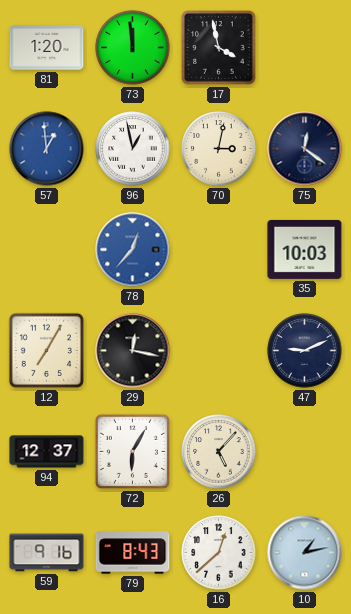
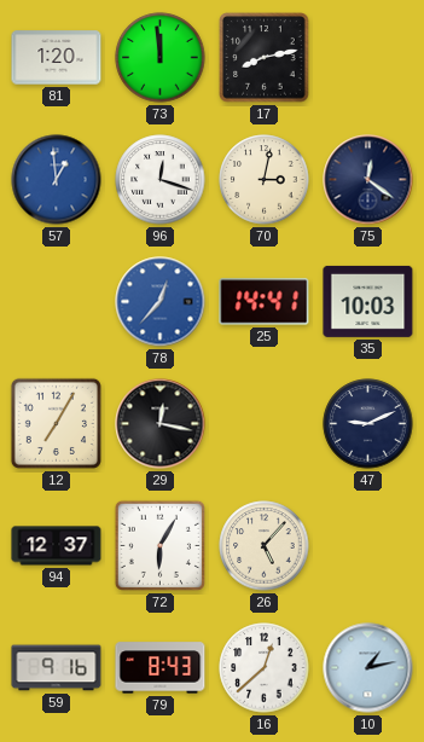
17: 3:58 -> 8:13 (265, 58)
96: 12:58 -> 12:18 (161, 180)
25: none -> 14:41 (265, 302)
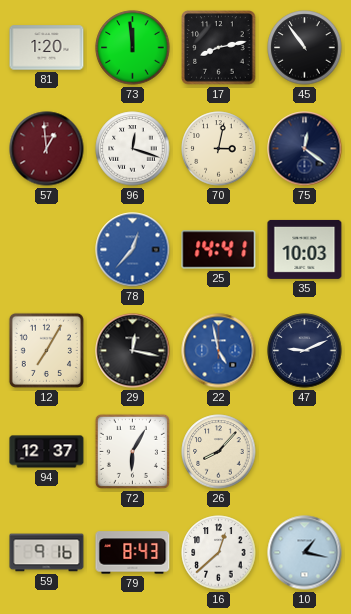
45: none -> 10:54 (305, 48)
57 dial: blue -> burgundy (47, 149)
22: none -> 4:58 (219, 351)
26: 5:07 -> 8:07 (219, 452)
10: 1:13 -> 1:17 (305, 553)
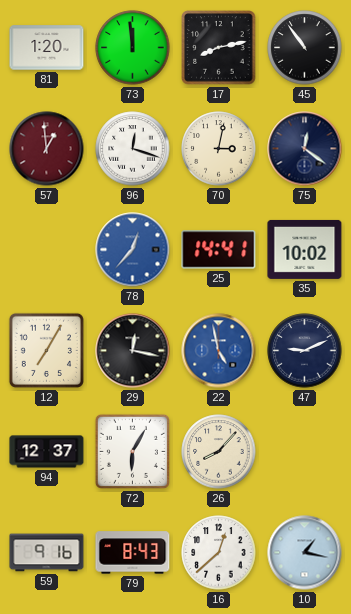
35: 10:03 -> 10:02 (305, 249)
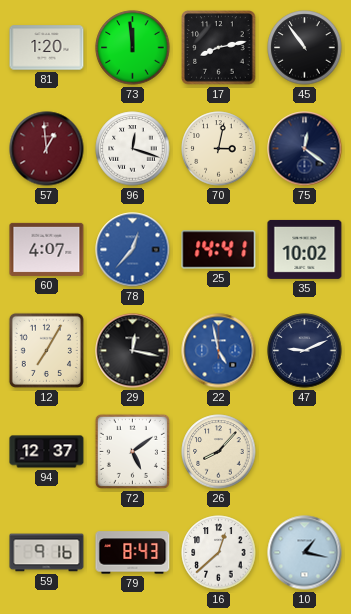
60: none -> 4:07 (47, 249)
72: 6:05 -> 5:09 (132, 451)
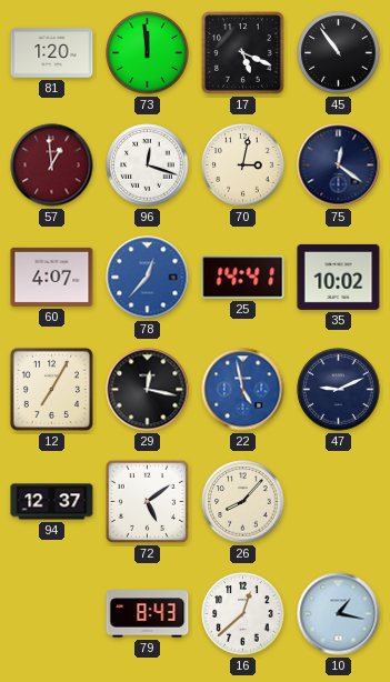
17: 8:13 -> 5:19 (243, 53)
59: 9:16 -> none (47, 553)
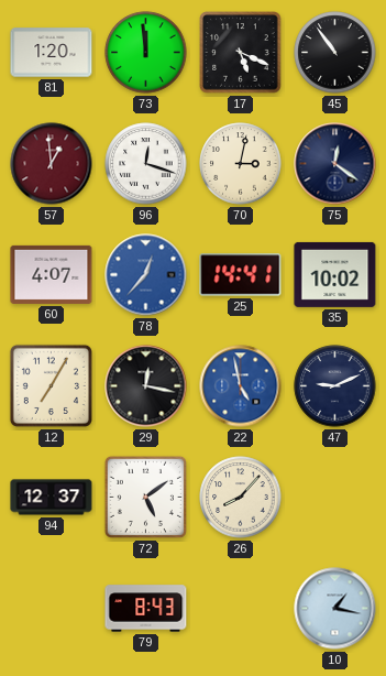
16: 12:38 -> none (243, 614)
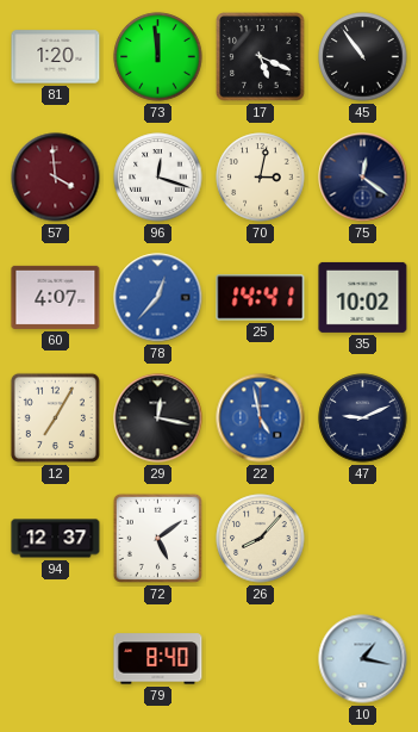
57: 12:59 -> 3:59 (56, 178)
79: 8:43 -> 8:40 (158, 659)
